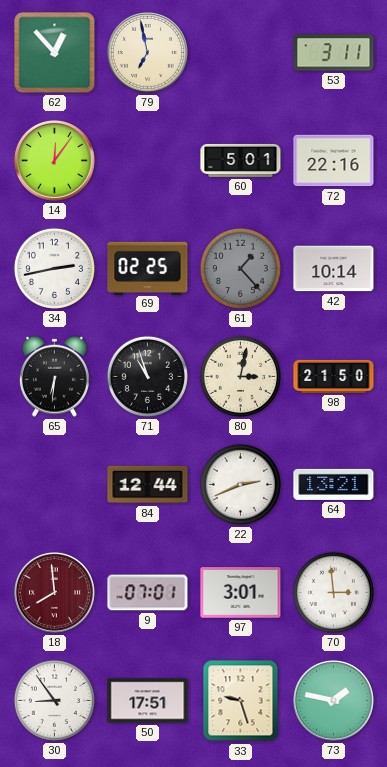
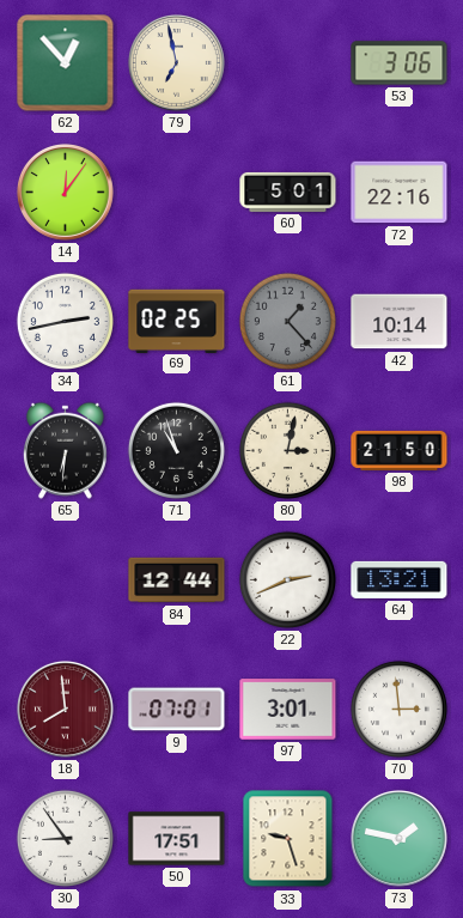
53: 3:11 -> 3:06 (400, 63)
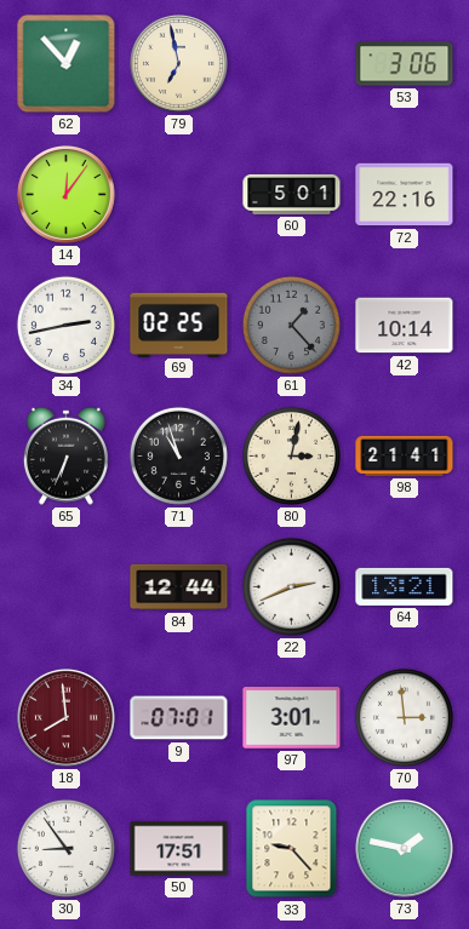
65: 6:31 -> 6:34 (65, 455)
98: 21:50 -> 21:41 (405, 455)
33: 9:27 -> 9:23 (292, 849)
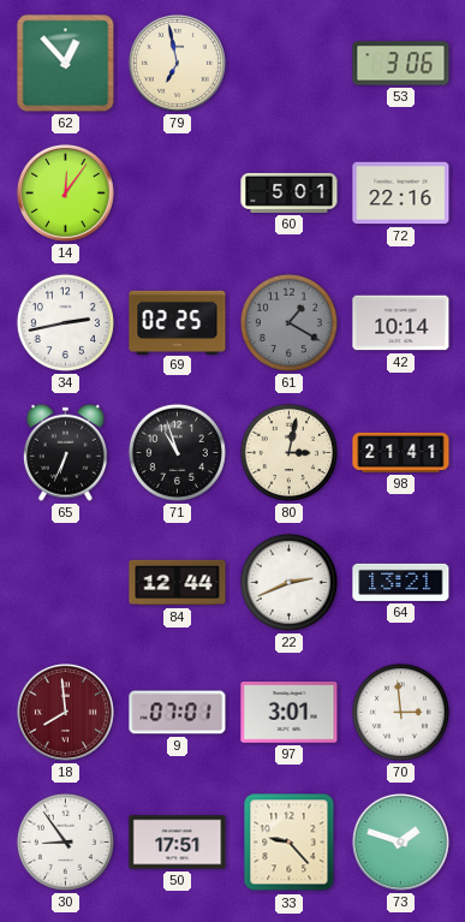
61: 1:23 -> 1:20 (288, 322)
73: 1:47 -> 1:48 (400, 841)
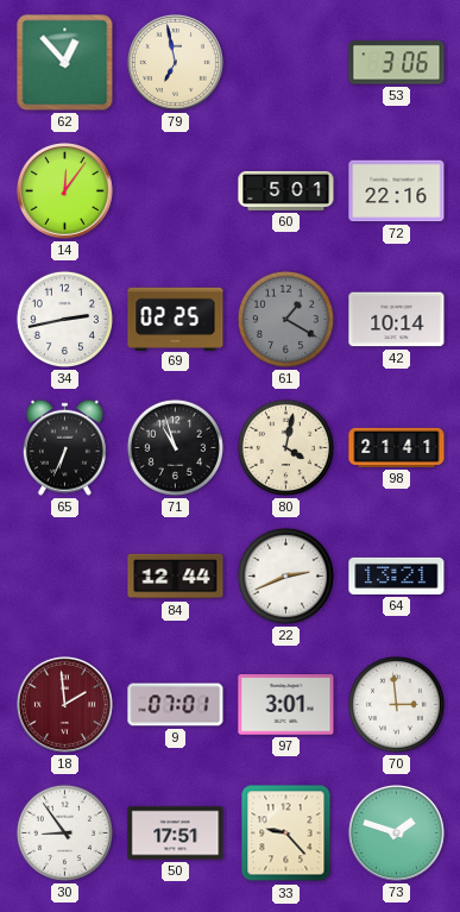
80: 3:02 -> 4:02 (285, 447)
18: 7:59 -> 1:59 (64, 704)
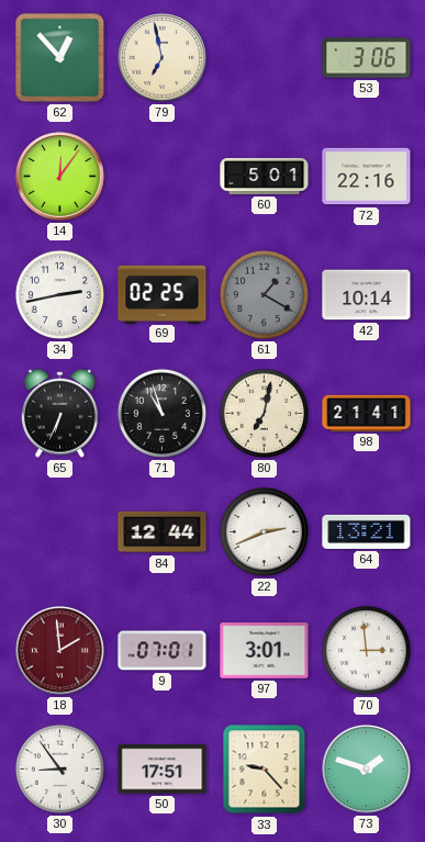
80: 4:02 -> 7:02 (264, 413)
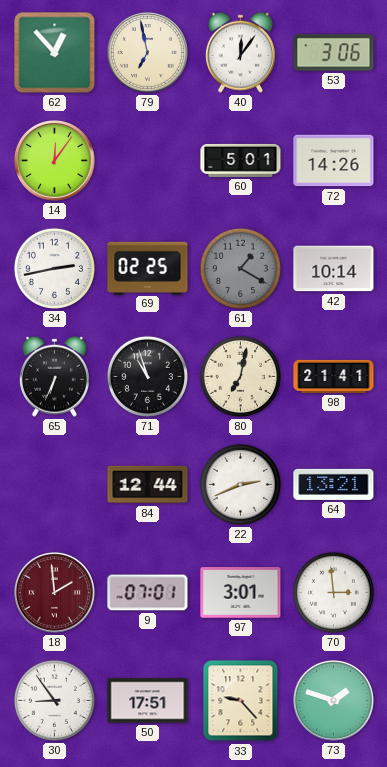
40: none -> 12:06 (240, 52)
72: 22:16 -> 14:26 (334, 161)
